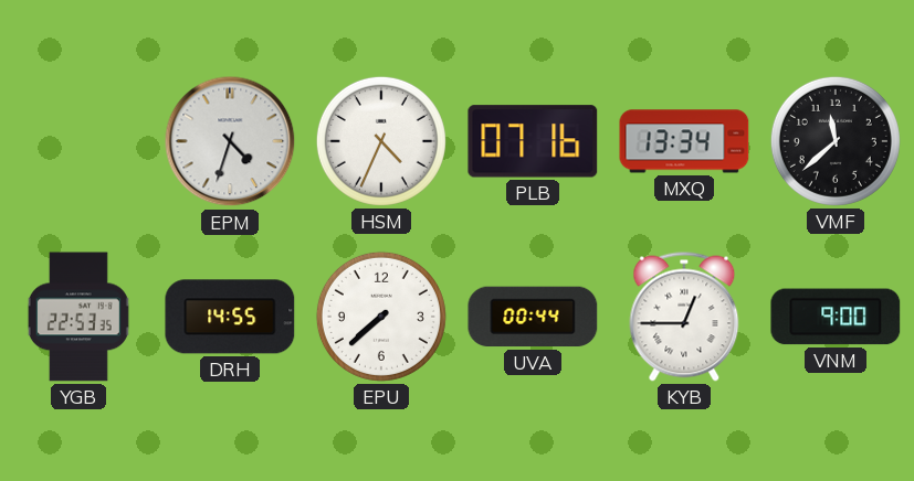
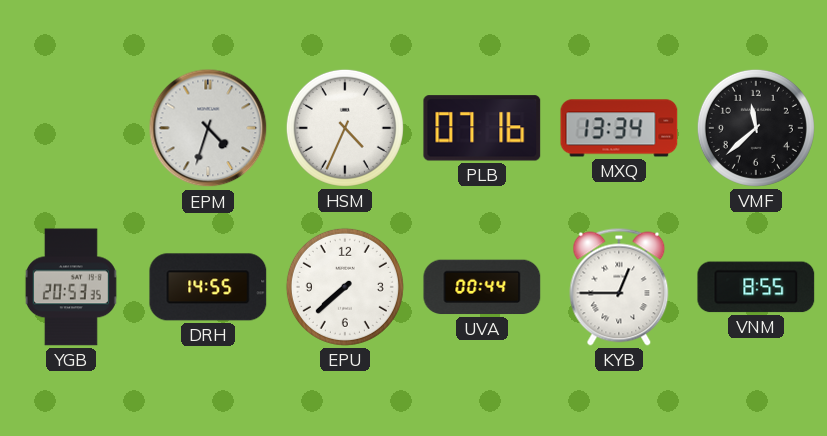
YGB: 22:53 -> 20:53 (71, 287)
VNM: 9:00 -> 8:55 (756, 287)
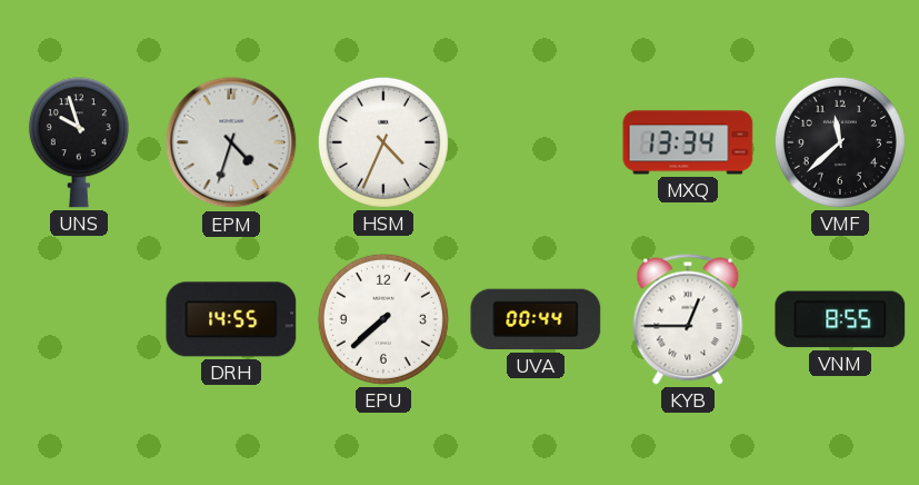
UNS: none -> 9:57 (79, 142)
PLB: 07:16 -> none (482, 128)
YGB: 20:53 -> none (71, 287)
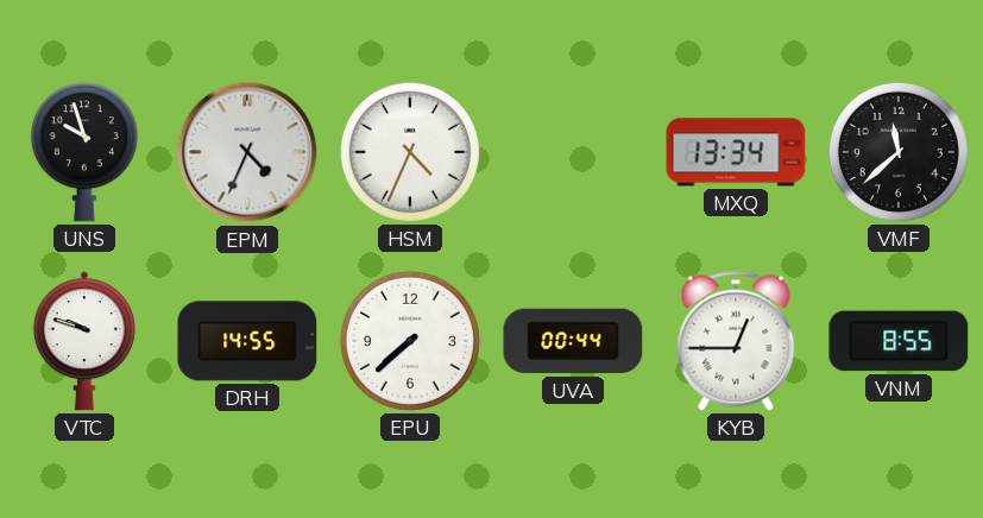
EPM: 4:33 -> 4:34 (247, 152)
VTC: none -> 9:48 (84, 341)
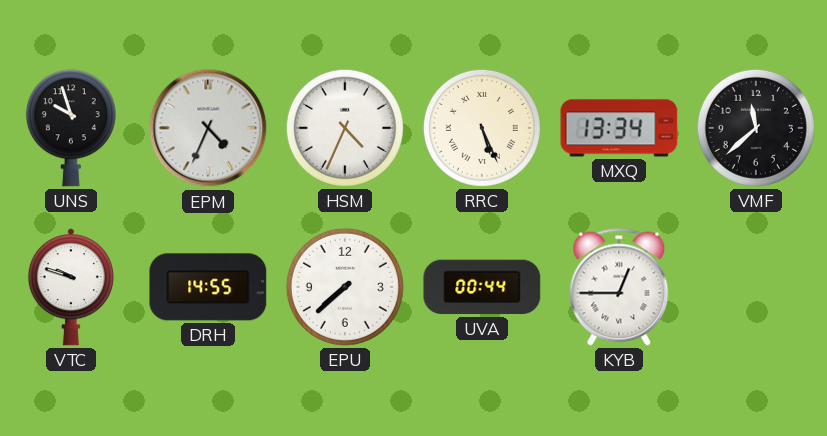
RRC: none -> 5:26 (482, 128)
VNM: 8:55 -> none (899, 341)
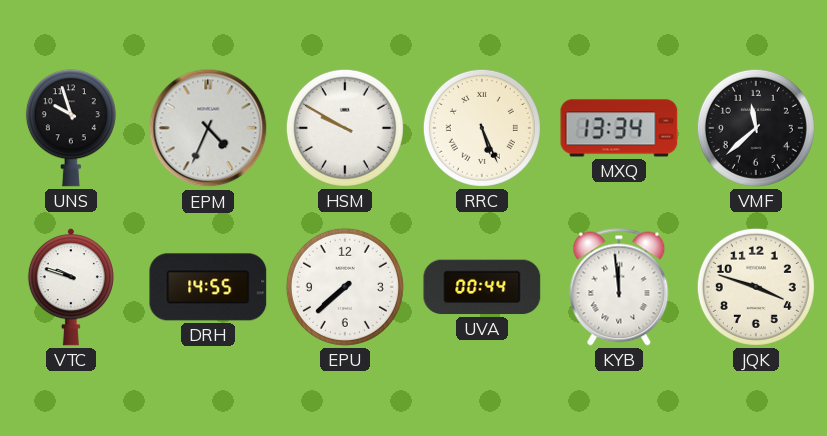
HSM: 4:34 -> 9:50 (345, 128)
KYB: 12:45 -> 11:59 (619, 287)
JQK: none -> 3:48 (756, 287)
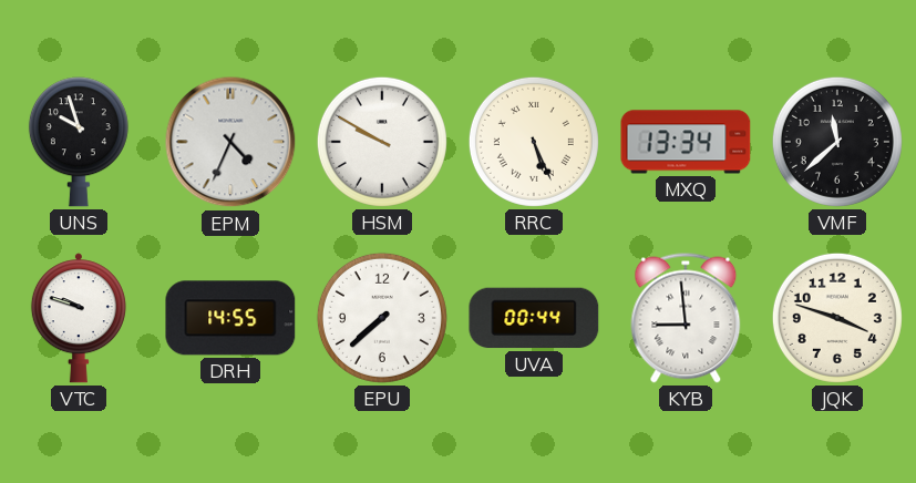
KYB: 11:59 -> 8:59 (686, 318)
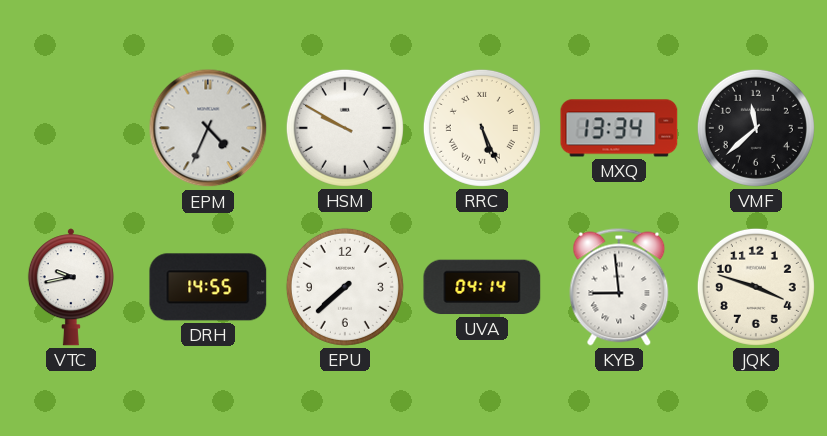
UNS: 9:57 -> none (79, 142)
VTC: 9:48 -> 9:43 (71, 287)
UVA: 00:44 -> 04:14 (482, 287)
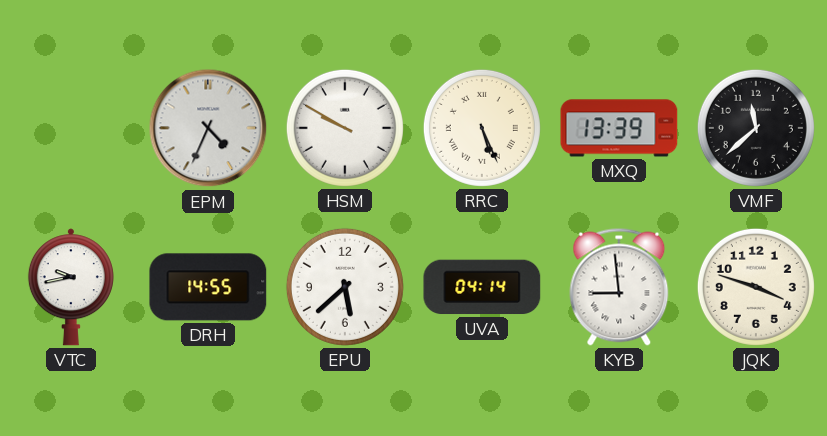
MXQ: 13:34 -> 13:39 (619, 128)
EPU: 7:38 -> 5:38 (345, 287)
